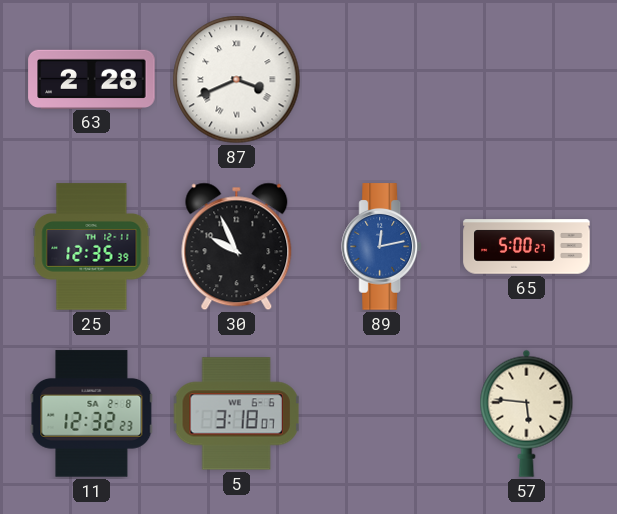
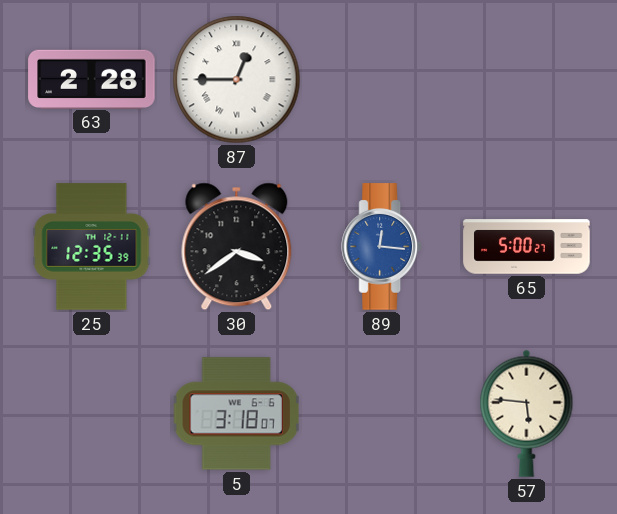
87: 3:41 -> 12:45 (237, 80)
30: 9:56 -> 3:39 (237, 247)
89: 12:13 -> 12:16 (381, 247)
11: 12:32 -> none (92, 414)
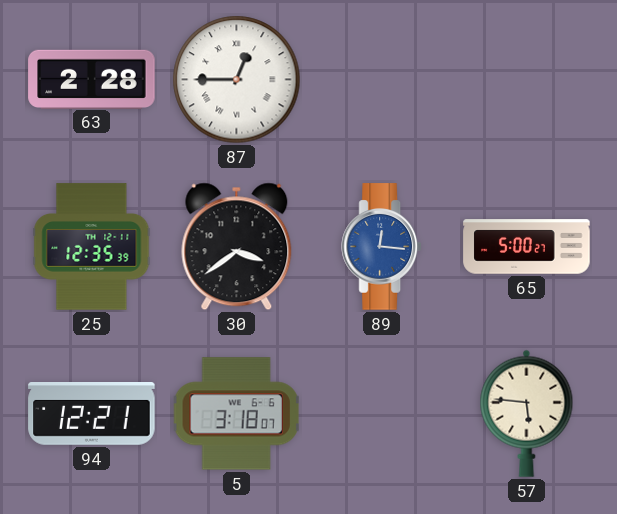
94: none -> 12:21 (92, 414)
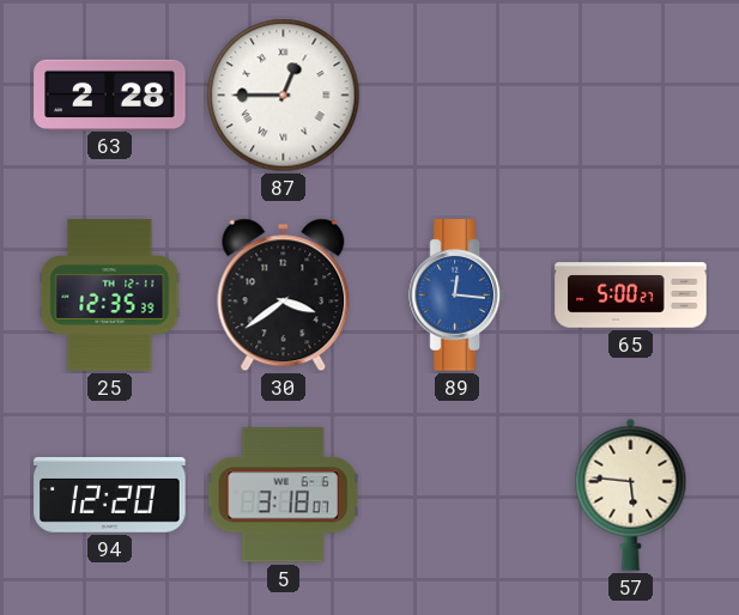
94: 12:21 -> 12:20 (110, 495)
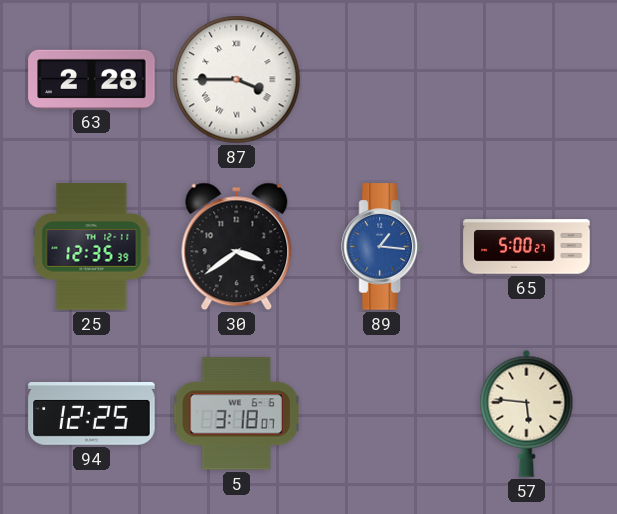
87: 12:45 -> 3:45 (237, 80)
89: 12:16 -> 1:16 (381, 247)
94: 12:20 -> 12:25 (92, 414)
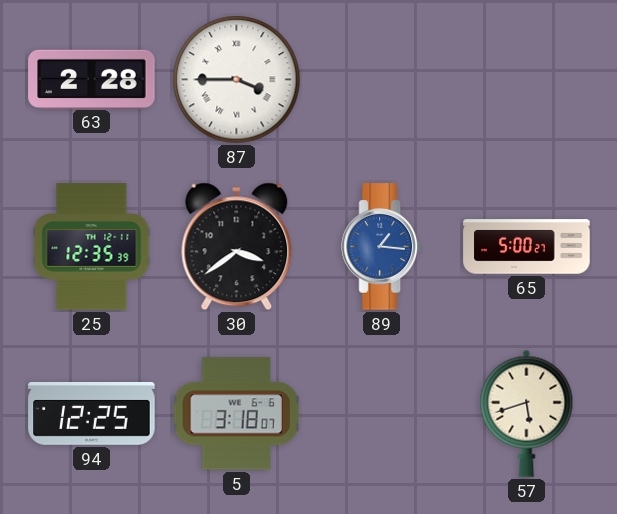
57: 5:46 -> 5:42 (527, 413)
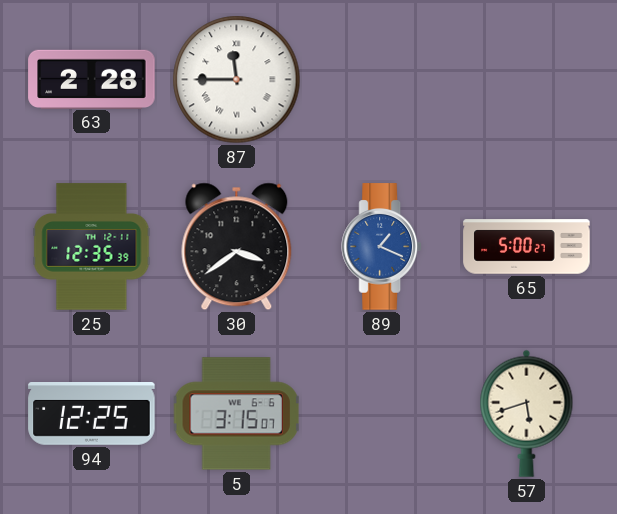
87: 3:45 -> 11:45 (237, 80)
89: 1:16 -> 1:19 (381, 247)
5: 3:18 -> 3:15 (236, 414)
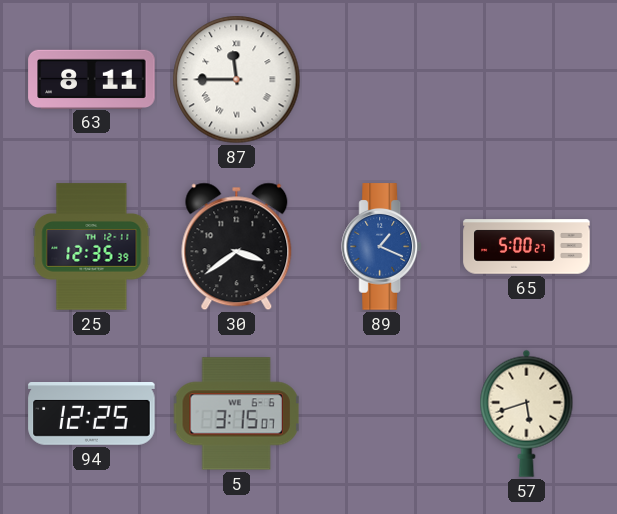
63: 2:28 -> 8:11 (92, 79)
